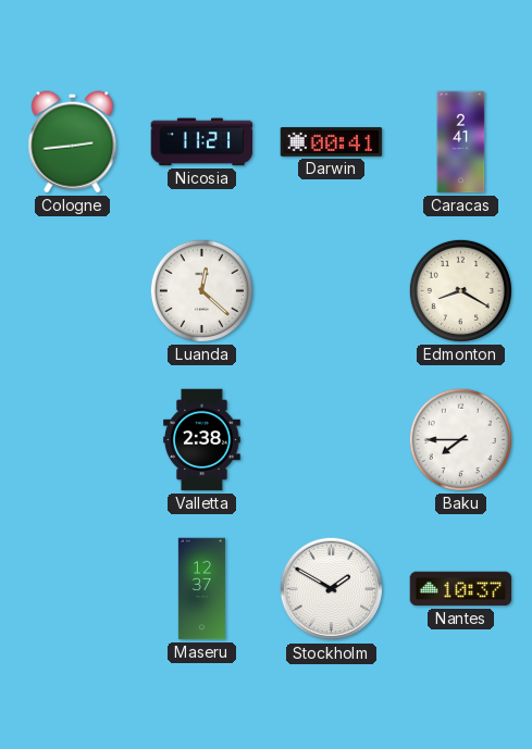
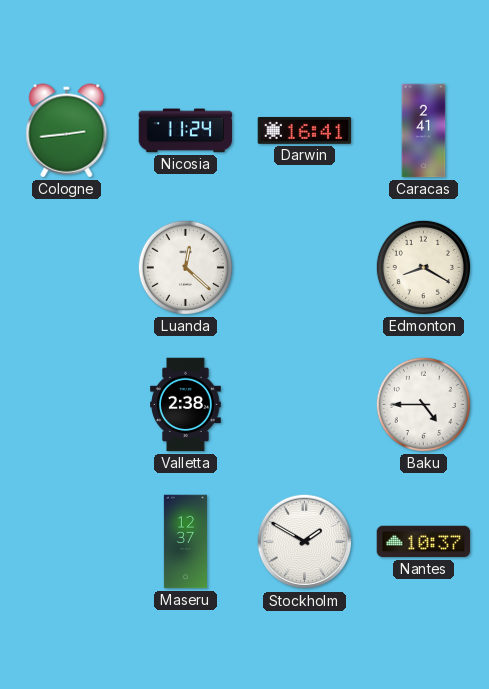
Nicosia: 11:21 -> 11:24 (186, 131)
Darwin: 00:41 -> 16:41 (305, 130)
Baku: 7:45 -> 4:45 (423, 404)
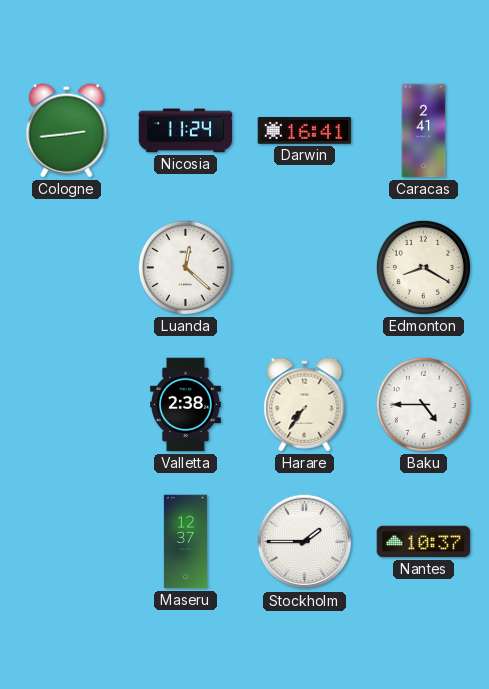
Harare: none -> 7:36 (305, 405)
Stockholm: 1:50 -> 1:45 (305, 542)
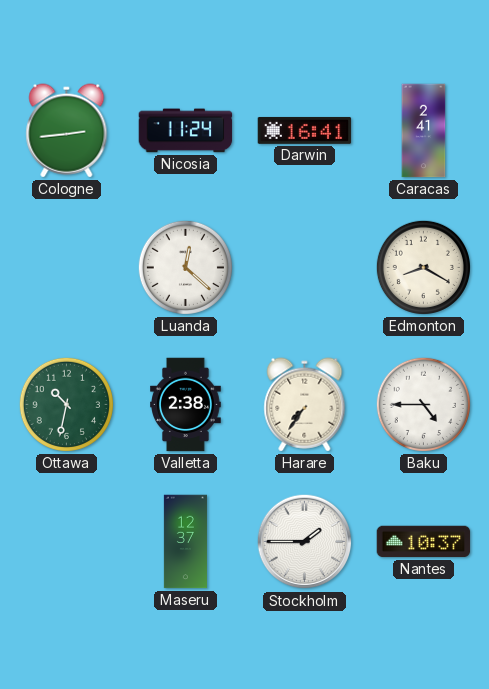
Ottawa: none -> 10:32 (66, 404)
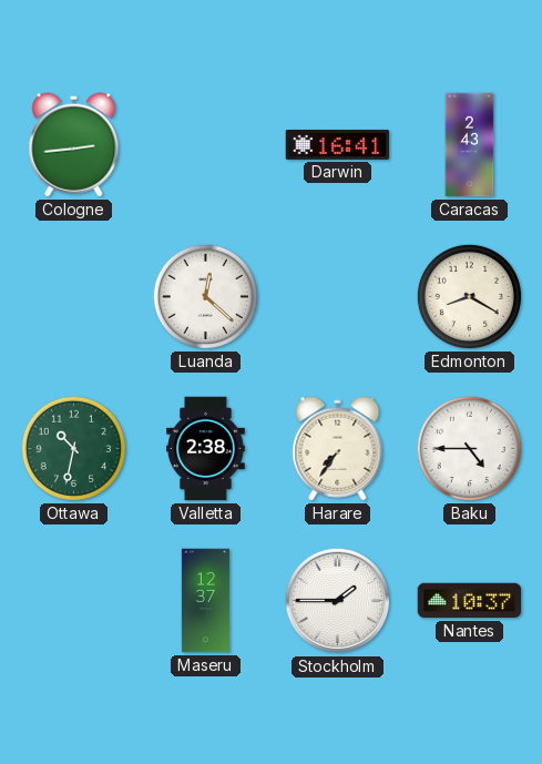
Nicosia: 11:24 -> none (186, 131)
Caracas: 2:41 -> 2:43 (470, 145)
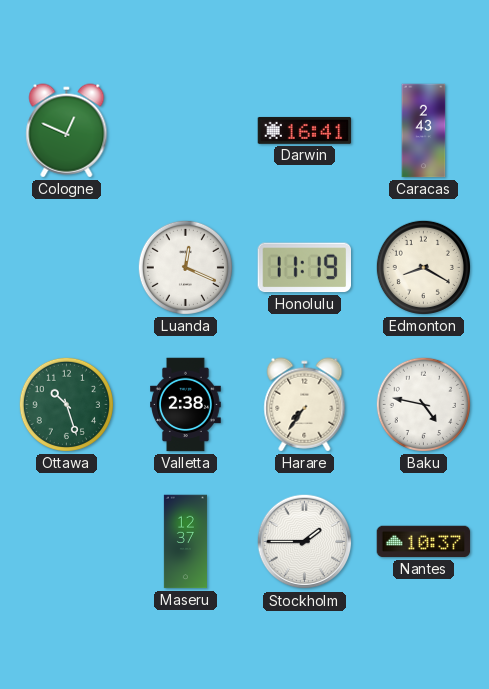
Cologne: 2:44 -> 12:49 (67, 131)
Luanda: 12:22 -> 12:19 (185, 267)
Honolulu: none -> 11:19 (304, 268)
Ottawa: 10:32 -> 10:27 (66, 404)
Baku: 4:45 -> 4:47 (423, 404)
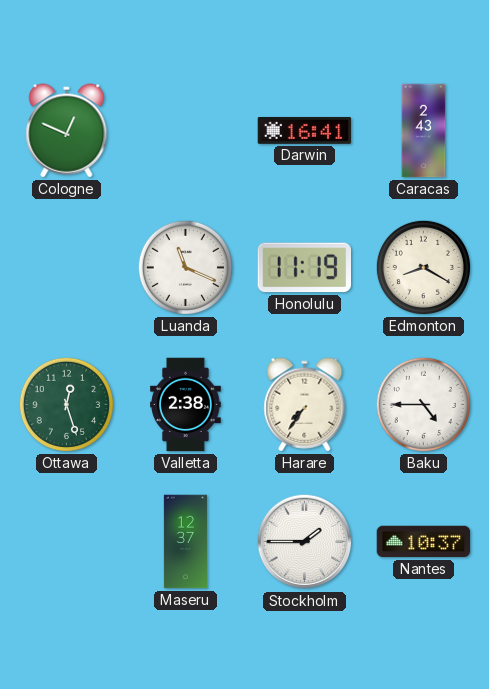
Luanda: 12:19 -> 11:19 (185, 267)
Ottawa: 10:27 -> 12:27 (66, 404)
Baku: 4:47 -> 4:45 (423, 404)
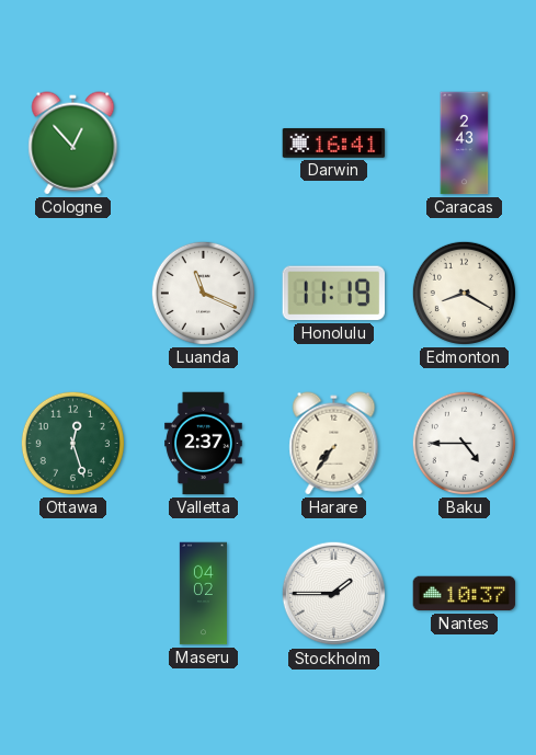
Cologne: 12:49 -> 12:53 (73, 144)
Valletta: 2:38 -> 2:37 (204, 444)
Maseru: 12:37 -> 04:02 (203, 594)
